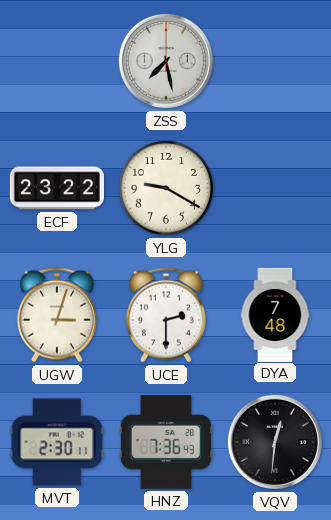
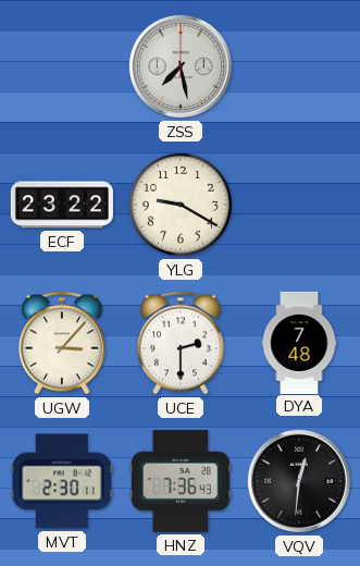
UGW: 3:03 -> 3:07 (62, 343)
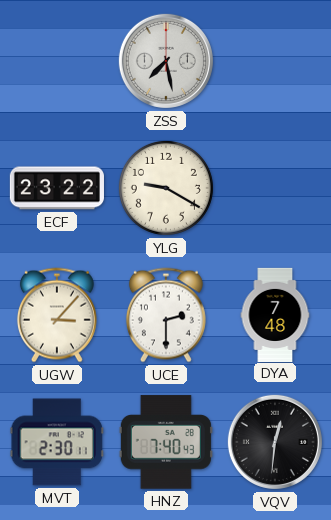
HNZ: 7:36 -> 7:40 (166, 442)
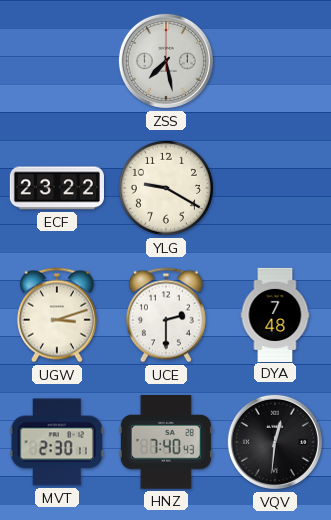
UGW: 3:07 -> 3:12 (57, 315)
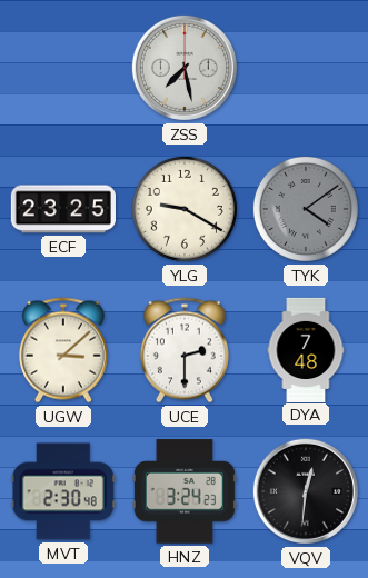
ECF: 23:22 -> 23:25 (63, 209)
TYK: none -> 4:09 (306, 209)
UGW: 3:12 -> 3:08 (63, 350)
MVT: 2:30:11 -> 2:30:48 (63, 491)
HNZ: 7:40 -> 3:24 (185, 491)
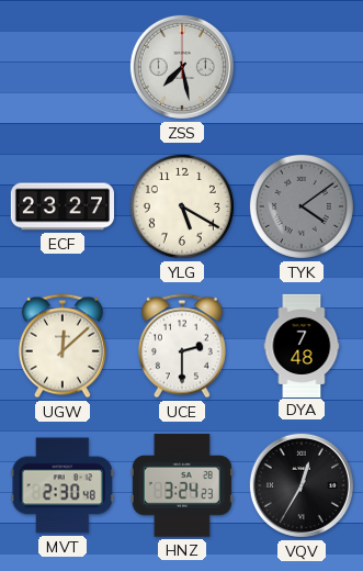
ECF: 23:25 -> 23:27 (63, 206)
YLG: 9:20 -> 5:20 (182, 206)
UGW: 3:08 -> 12:08 (63, 346)
VQV: 12:31 -> 12:35 (302, 485)
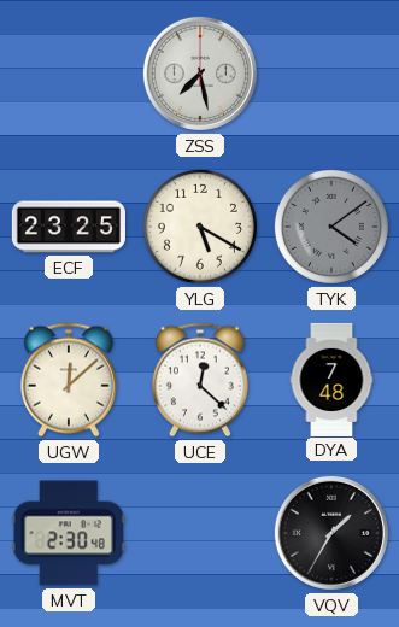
ECF: 23:27 -> 23:25 (69, 227)
UCE: 2:30 -> 12:22 (200, 380)
HNZ: 3:24 -> none (182, 485)
VQV: 12:35 -> 1:35 (331, 533)
